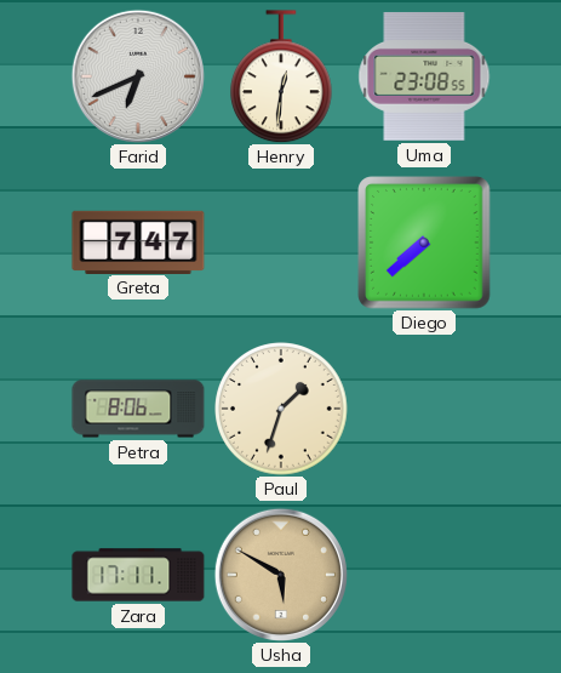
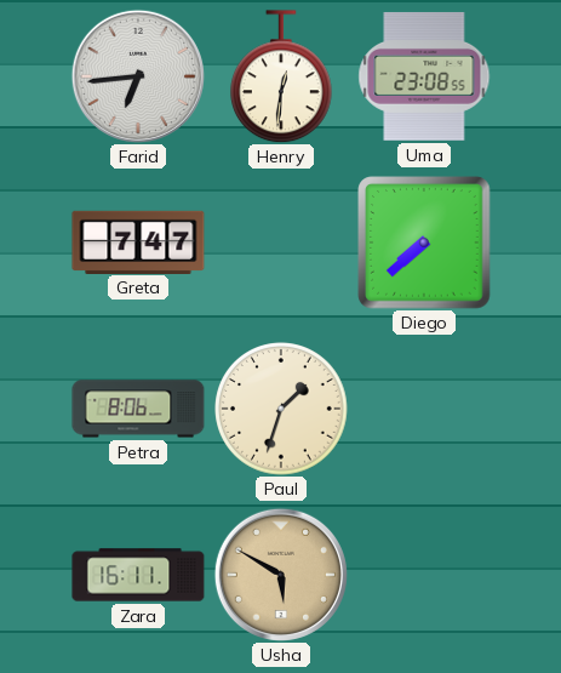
Farid: 6:41 -> 6:44 (138, 76)
Zara: 17:11 -> 16:11 (138, 575)
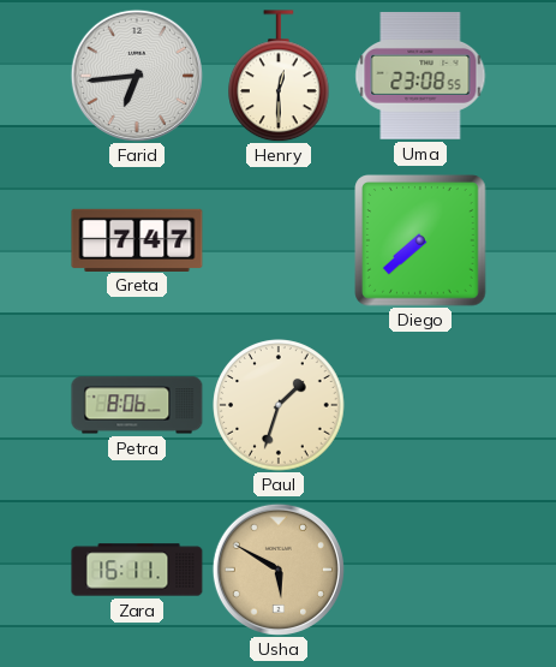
Henry: 12:31 -> 12:30 (280, 76)
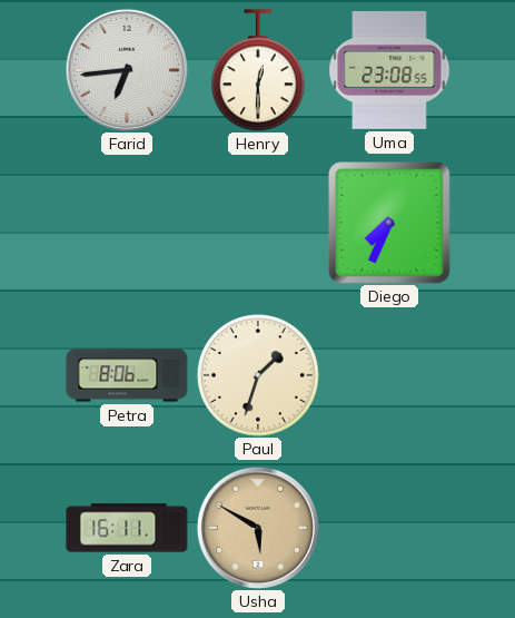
Greta: 7:47 -> none (137, 239)
Diego: 7:38 -> 7:34 (389, 223)
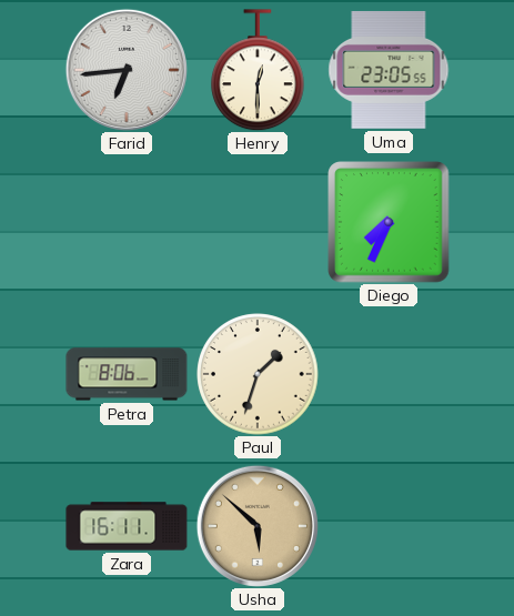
Uma: 23:08 -> 23:05 (389, 70)
Usha: 5:50 -> 5:52 (258, 526)
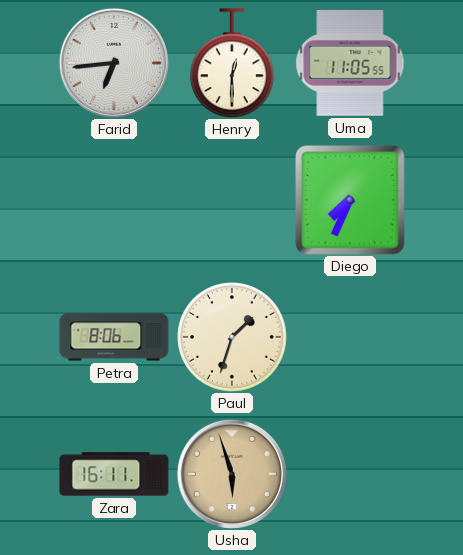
Uma: 23:05 -> 11:05 (350, 63)
Usha: 5:52 -> 5:57 (232, 474)
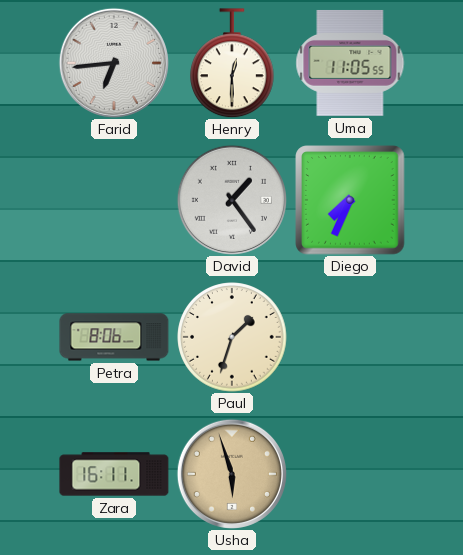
David: none -> 1:24 (232, 200)
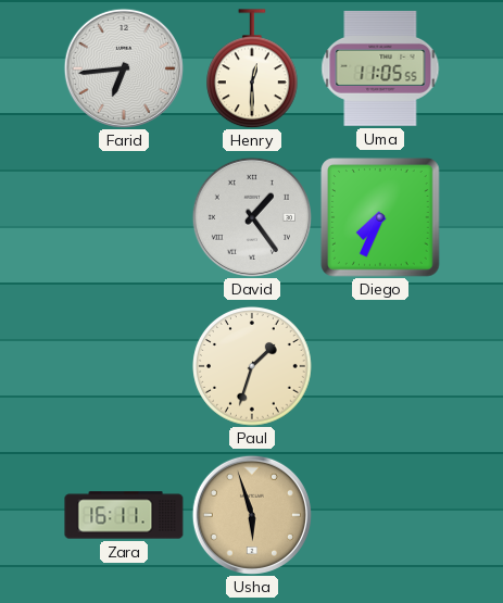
Petra: 8:06 -> none (114, 337)
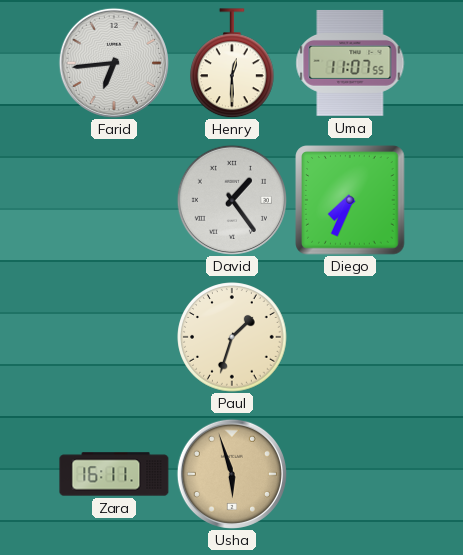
Uma: 11:05 -> 11:07 (350, 63)
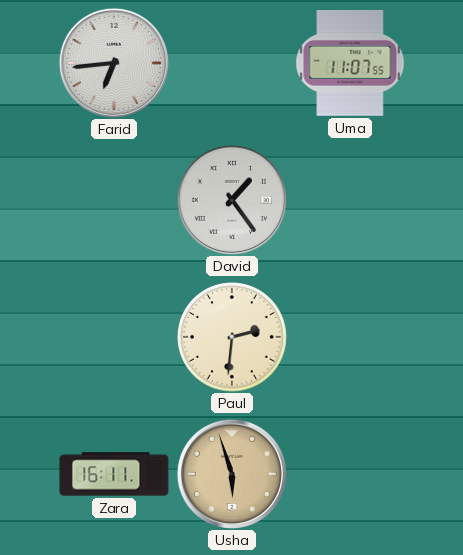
Henry: 12:30 -> none (233, 63)
Diego: 7:34 -> none (350, 200)
Paul: 1:33 -> 2:31 (232, 337)
